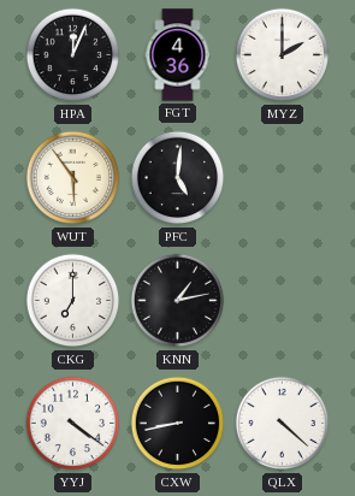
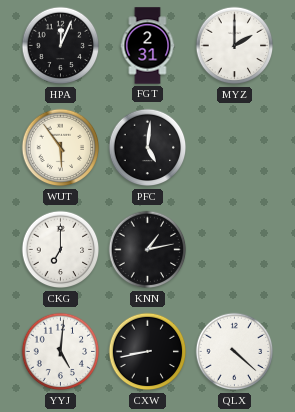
FGT: 4:36 -> 2:31 (148, 46)
YYJ: 4:21 -> 5:01 (61, 352)
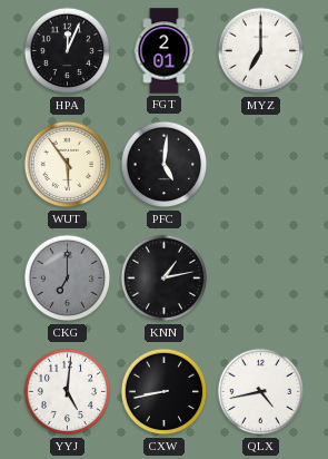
FGT: 2:31 -> 2:01 (165, 51)
MYZ: 2:00 -> 7:00 (261, 51)
CKG dial: white -> grey (68, 279)
QLX: 4:22 -> 4:43 (261, 392)
